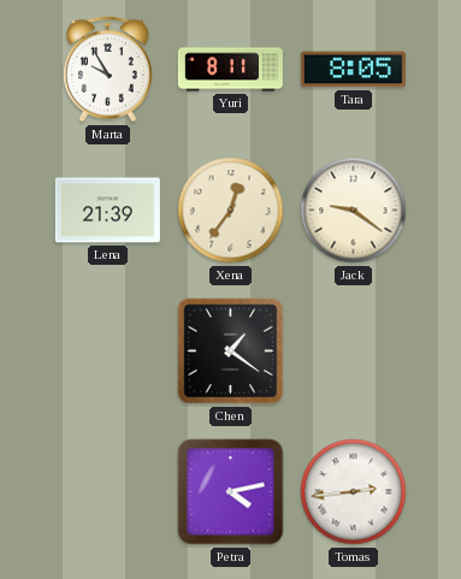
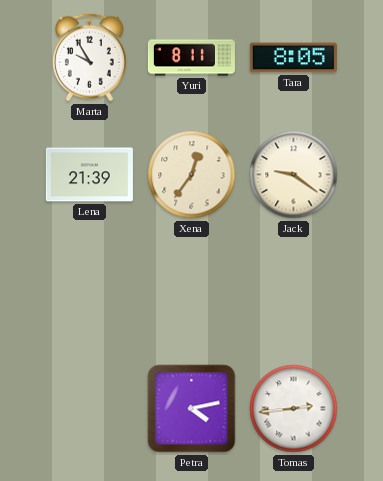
Chen: 1:21 -> none (231, 351)
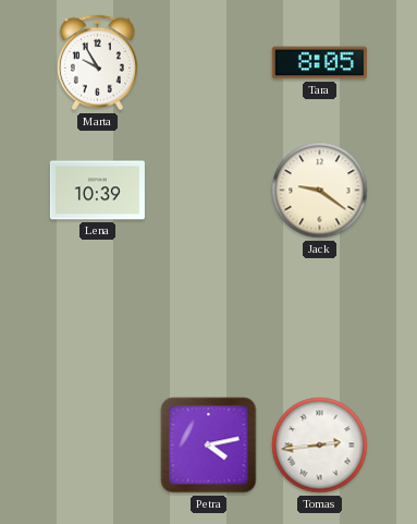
Yuri: 8:11 -> none (191, 58)
Lena: 21:39 -> 10:39 (97, 191)
Xena: 12:36 -> none (192, 175)
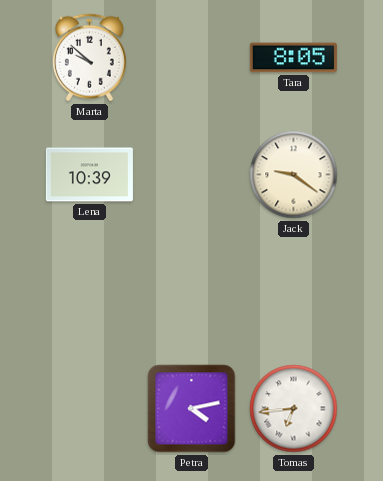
Marta: 9:55 -> 9:52 (89, 58)
Tomas: 2:44 -> 6:44 (294, 409)
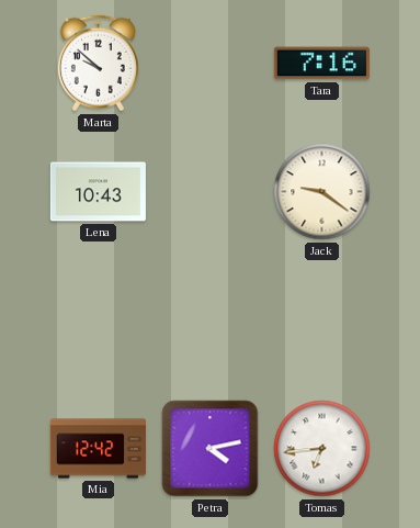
Tara: 8:05 -> 7:16 (321, 64)
Lena: 10:39 -> 10:43 (98, 192)
Mia: none -> 12:42 (98, 449)
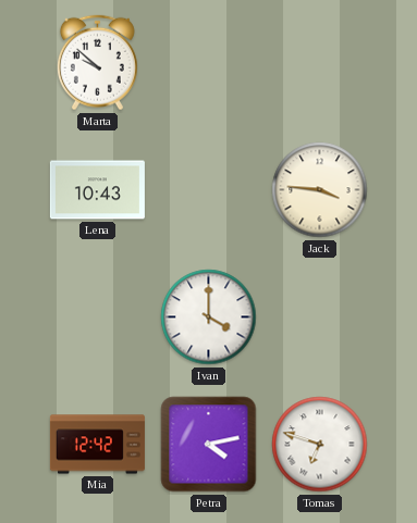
Tara: 7:16 -> none (321, 64)
Jack: 9:21 -> 3:46 (320, 190)
Ivan: none -> 4:00 (209, 317)
Tomas: 6:44 -> 6:48 (320, 445)
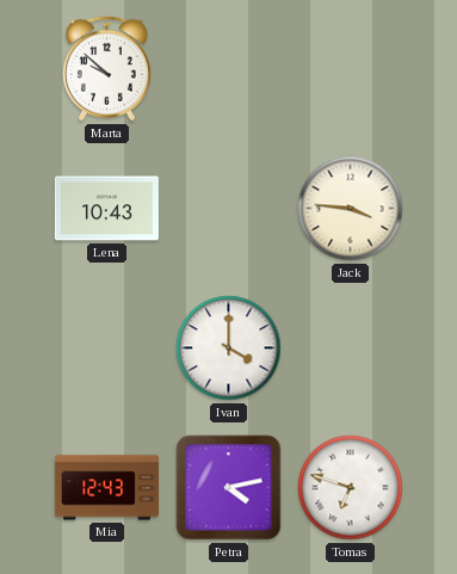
Mia: 12:42 -> 12:43 (106, 488)
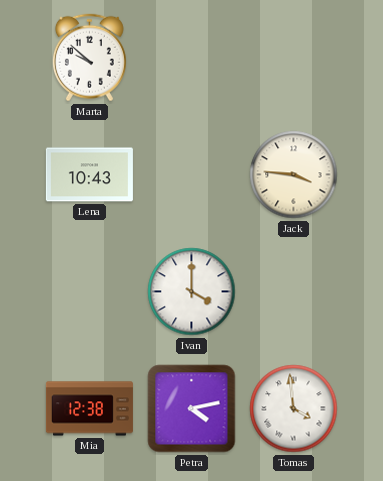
Mia: 12:43 -> 12:38 (89, 409)
Tomas: 6:48 -> 3:59 (294, 409)
